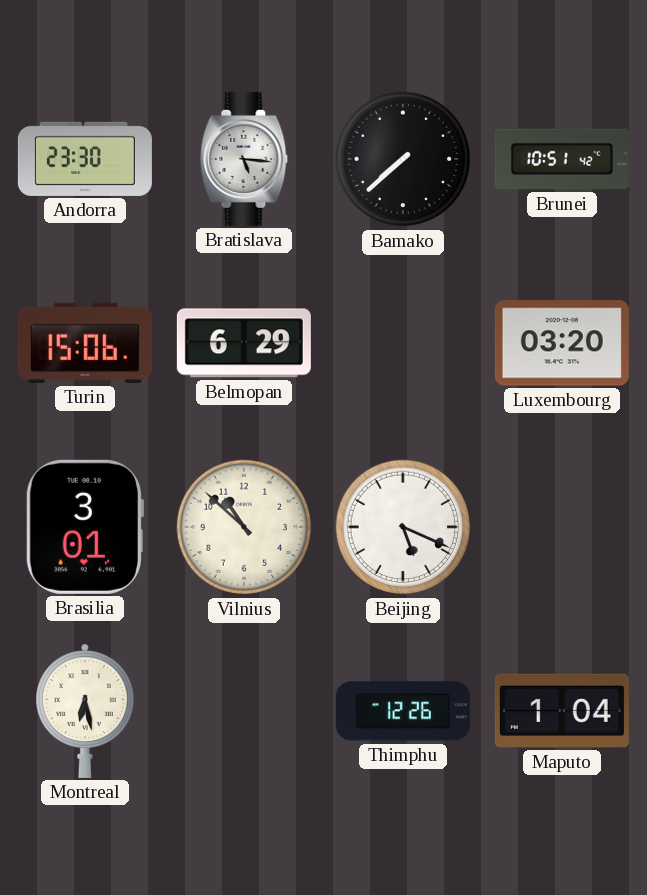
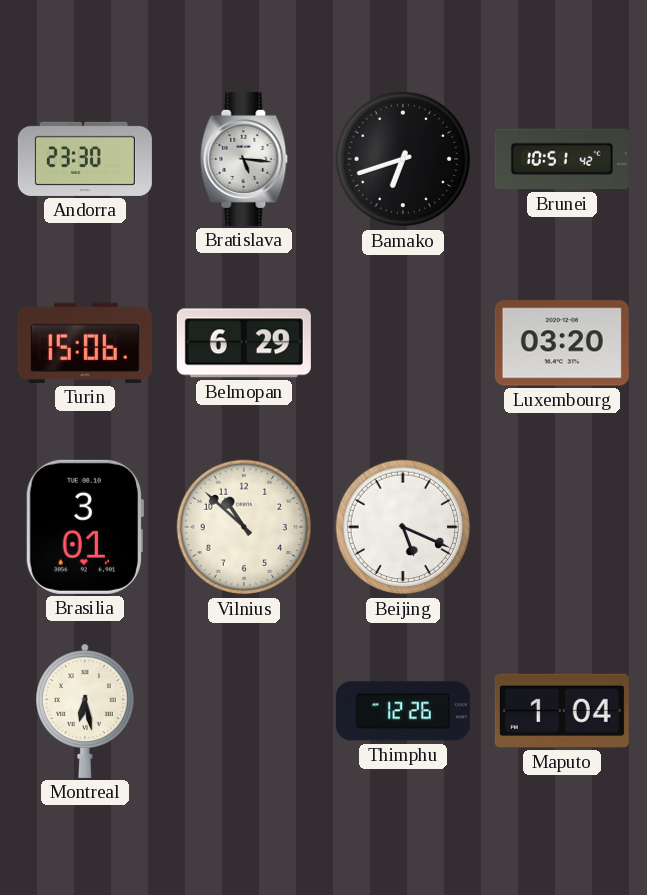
Bamako: 7:38 -> 6:42 (403, 159)
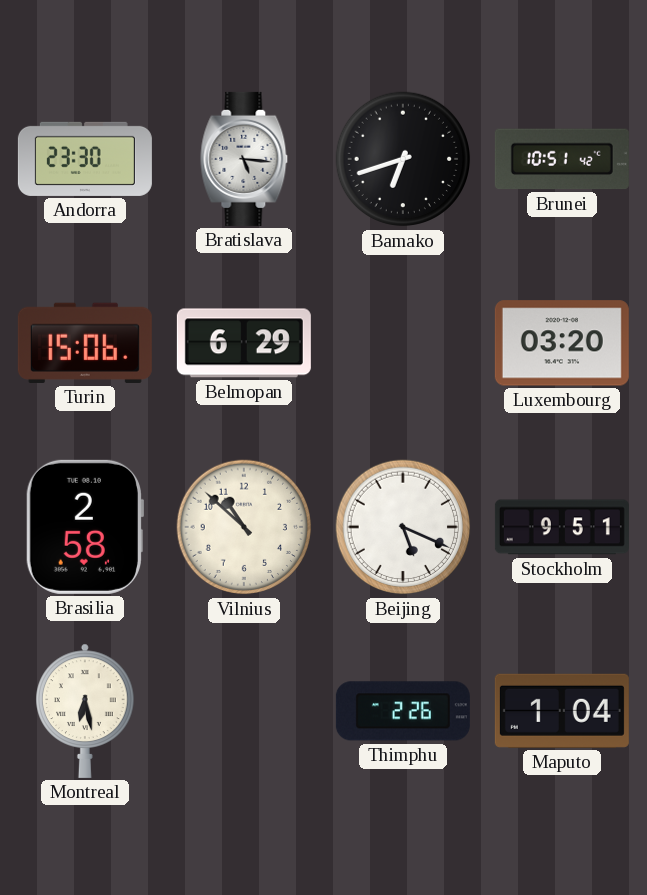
Brasilia: 3:01 -> 2:58 (84, 527)
Stockholm: none -> 9:51 (562, 527)
Thimphu: 12:26 -> 2:26 (403, 711)
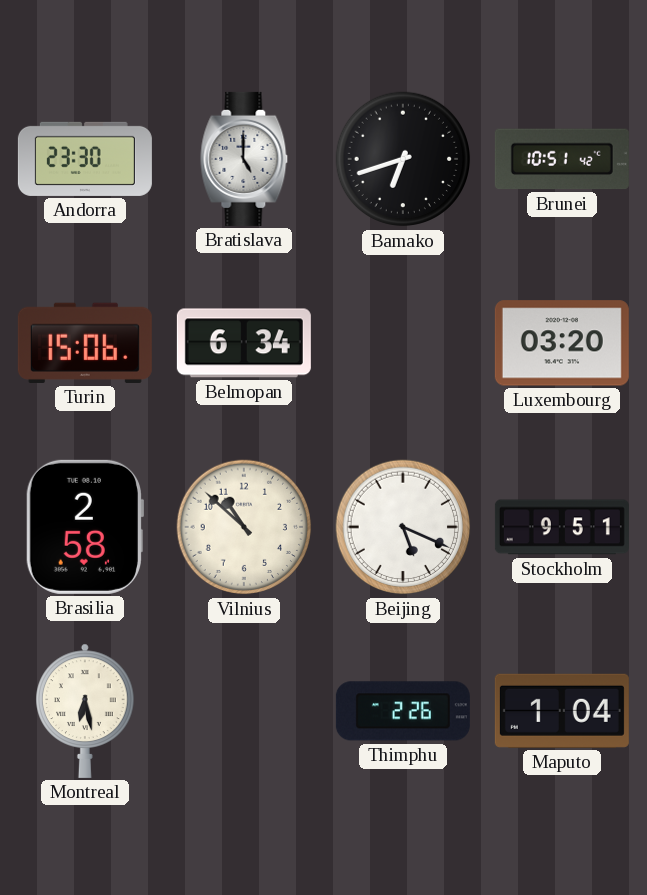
Bratislava: 5:16 -> 5:00 (244, 159)
Belmopan: 6:29 -> 6:34 (244, 343)
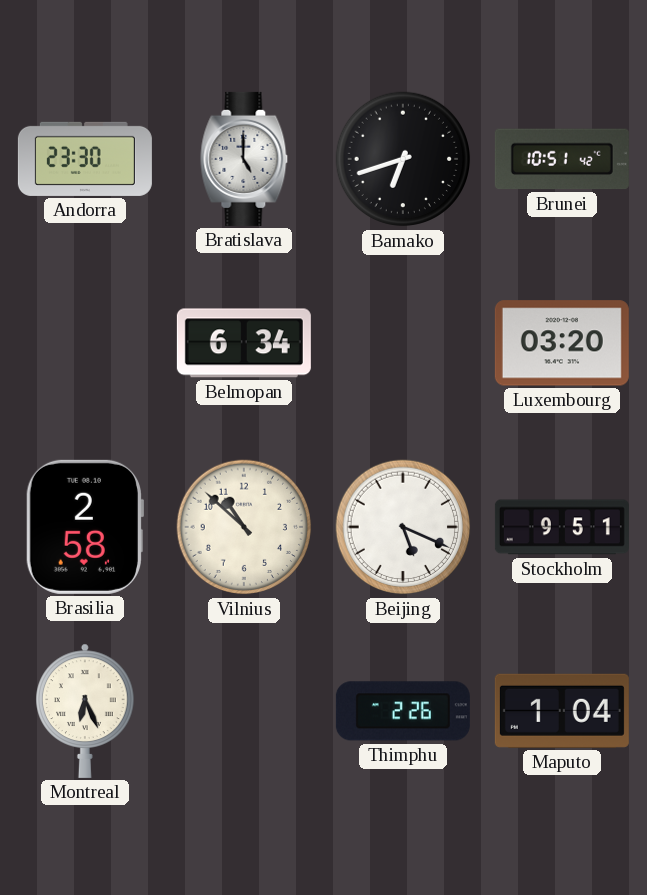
Turin: 15:06 -> none (85, 343)
Montreal: 6:28 -> 6:26 (85, 711)
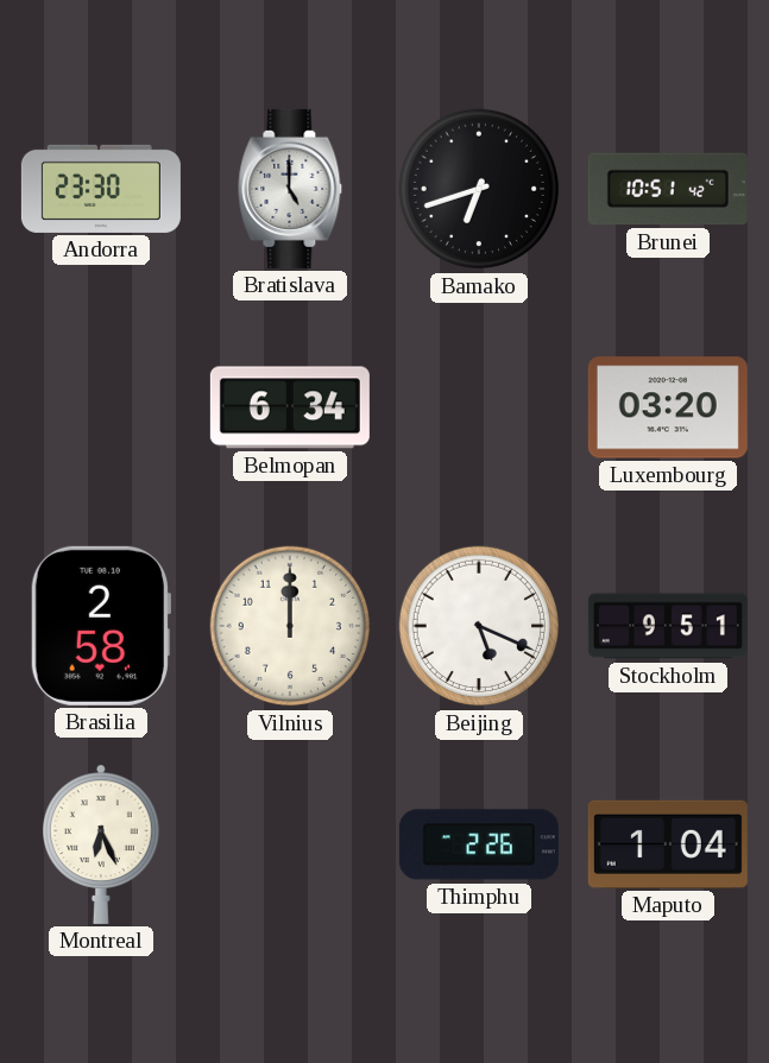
Vilnius: 10:52 -> 12:00 (290, 626)
